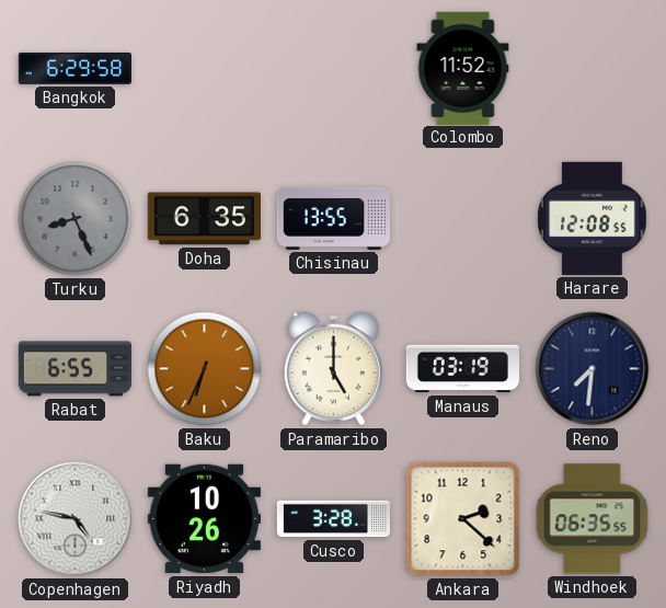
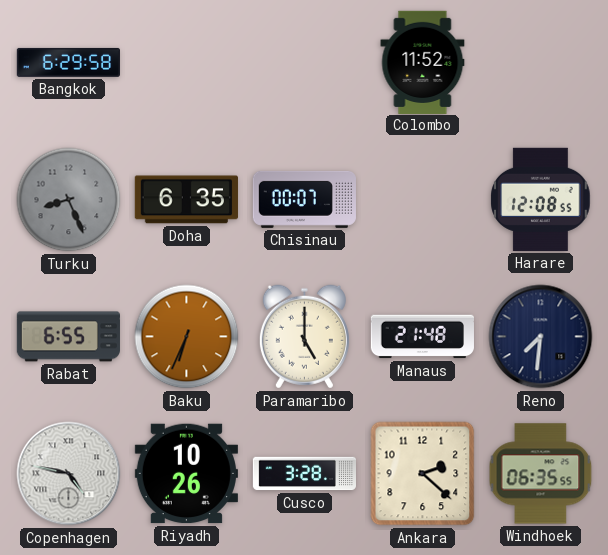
Chisinau: 13:55 -> 00:07 (304, 199)
Manaus: 03:19 -> 21:48 (422, 337)
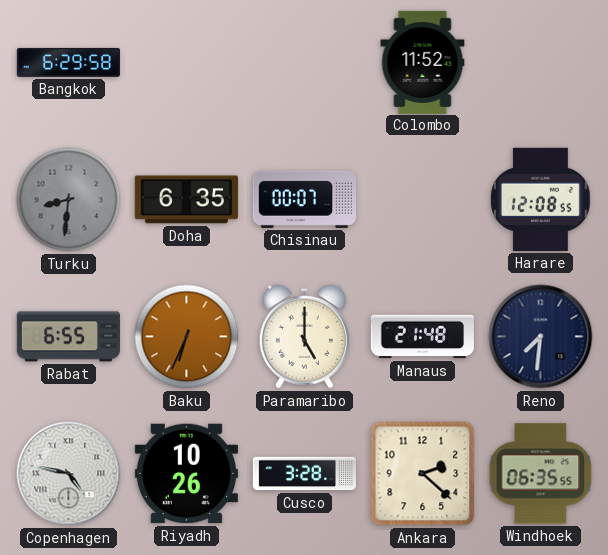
Turku: 8:26 -> 8:31 (69, 200)
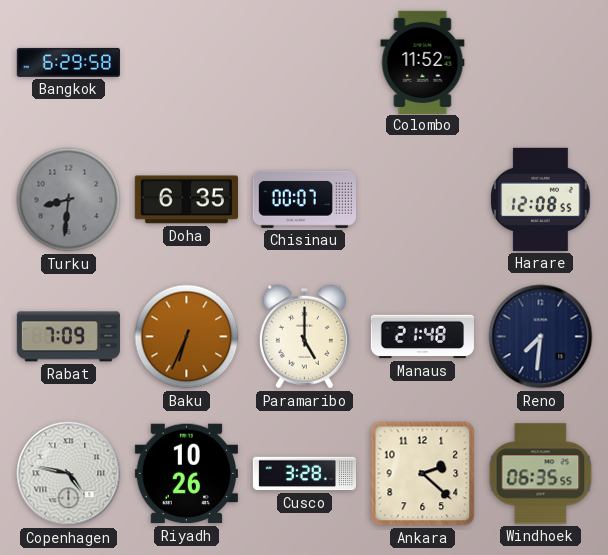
Rabat: 6:55 -> 7:09 (68, 337)
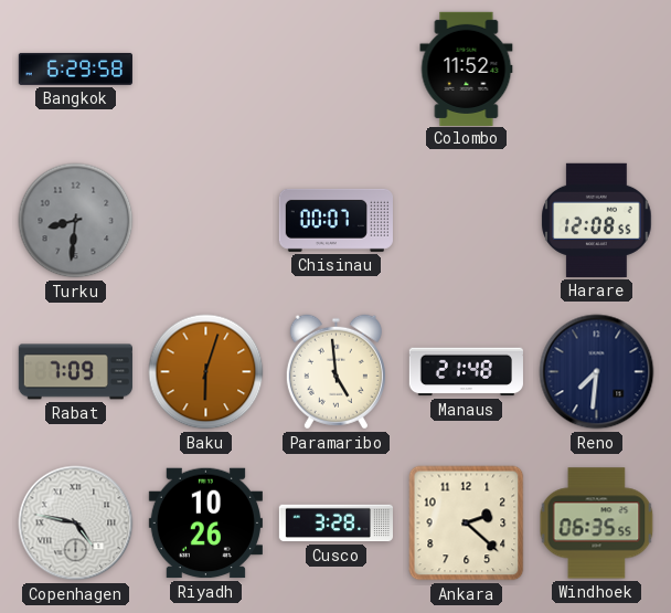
Doha: 6:35 -> none (186, 200)
Baku: 6:34 -> 6:03 (206, 372)
Paramaribo: 5:00 -> 4:59 (335, 372)
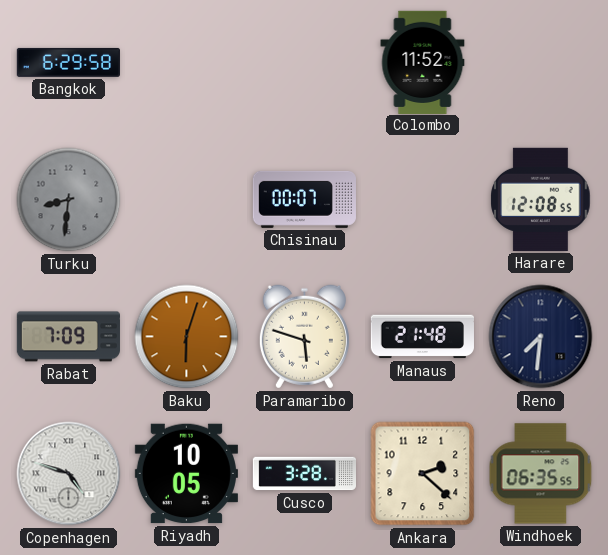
Paramaribo: 4:59 -> 5:48 (304, 337)
Copenhagen: 4:47 -> 4:48 (69, 474)
Riyadh: 10:26 -> 10:05 (186, 474)
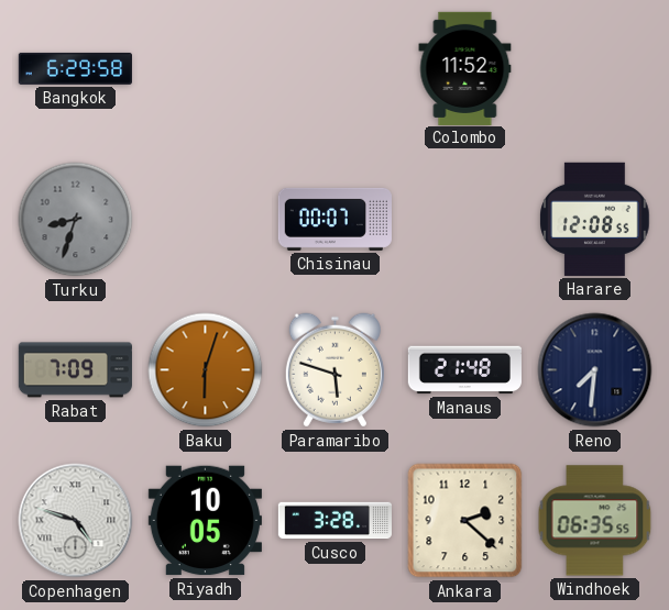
Turku: 8:31 -> 8:33 (76, 220)
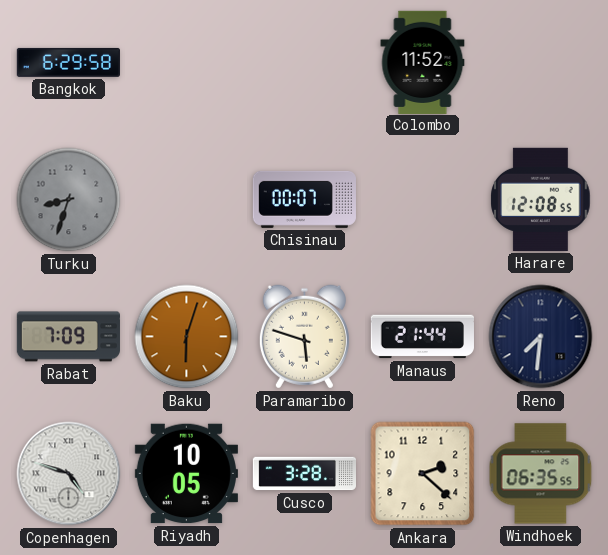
Manaus: 21:48 -> 21:44 (422, 337)
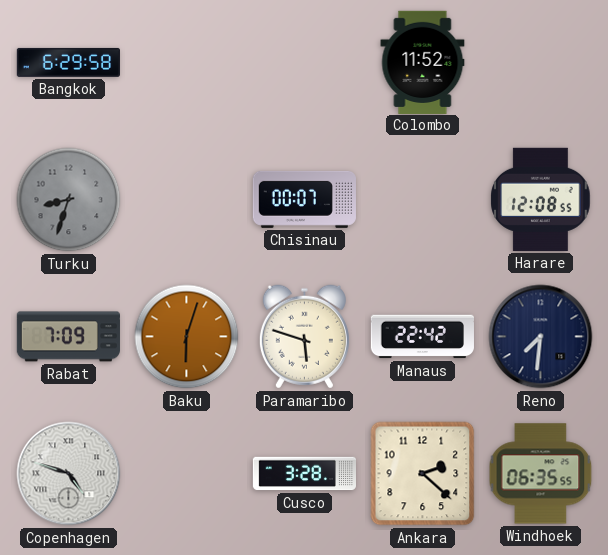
Manaus: 21:44 -> 22:42 (422, 337)
Riyadh: 10:05 -> none (186, 474)
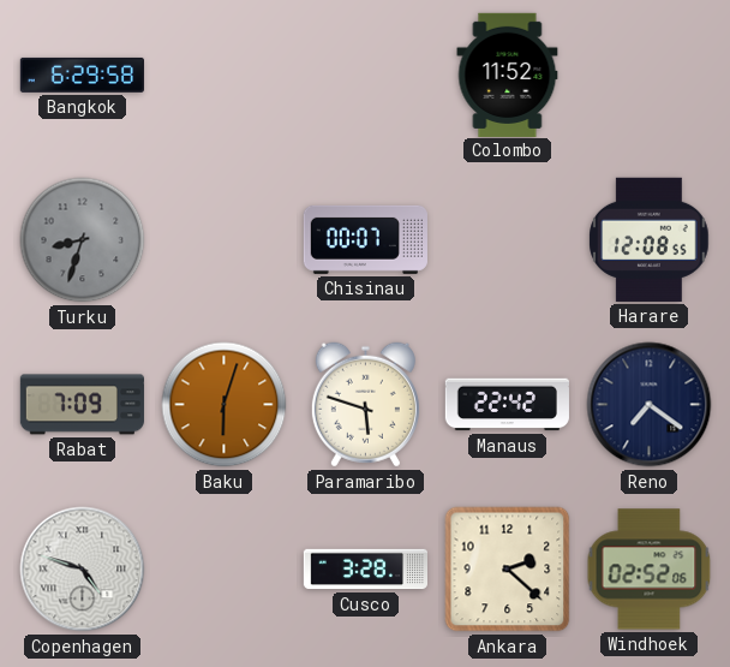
Reno: 7:31 -> 7:21 (650, 405)
Windhoek: 06:35 -> 02:52 (650, 570)
